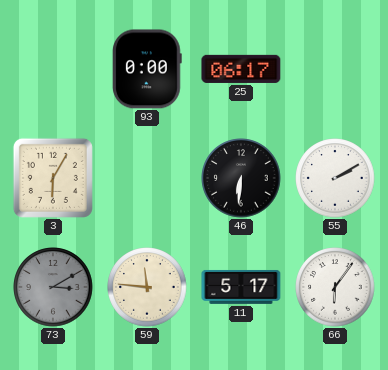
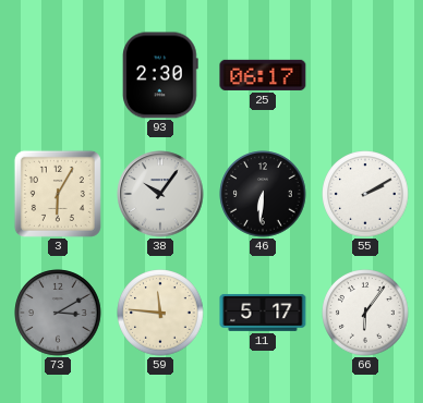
93: 0:00 -> 2:30 (160, 75)
38: none -> 10:06 (160, 194)
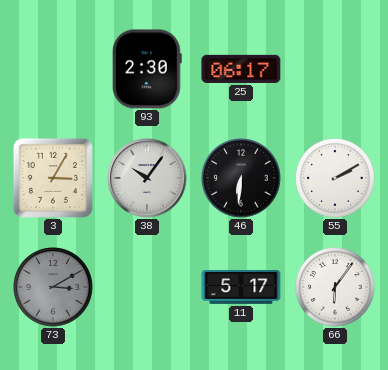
3: 6:05 -> 3:05 (53, 178)
59: 11:46 -> none (160, 313)
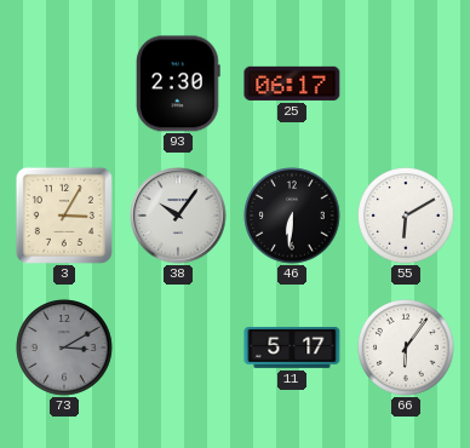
55: 2:10 -> 6:10 (406, 216)
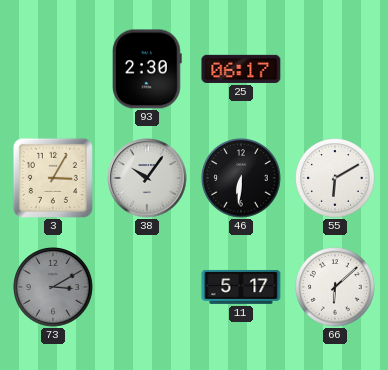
66: 6:06 -> 6:08 (335, 287)
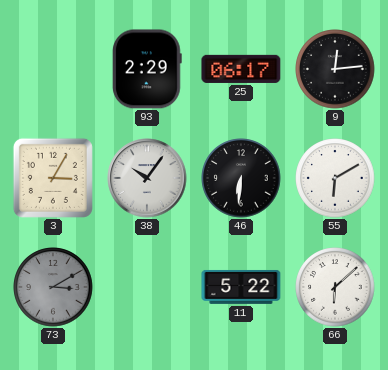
93: 2:30 -> 2:29 (147, 69)
9: none -> 12:14 (335, 69)
11: 5:17 -> 5:22 (241, 287)
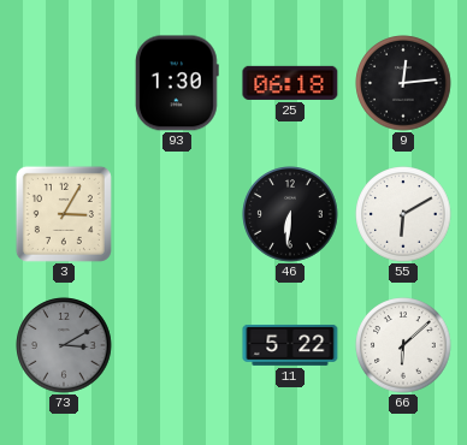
93: 2:29 -> 1:30 (177, 83)
25: 06:17 -> 06:18 (290, 83)
38: 10:06 -> none (147, 178)
